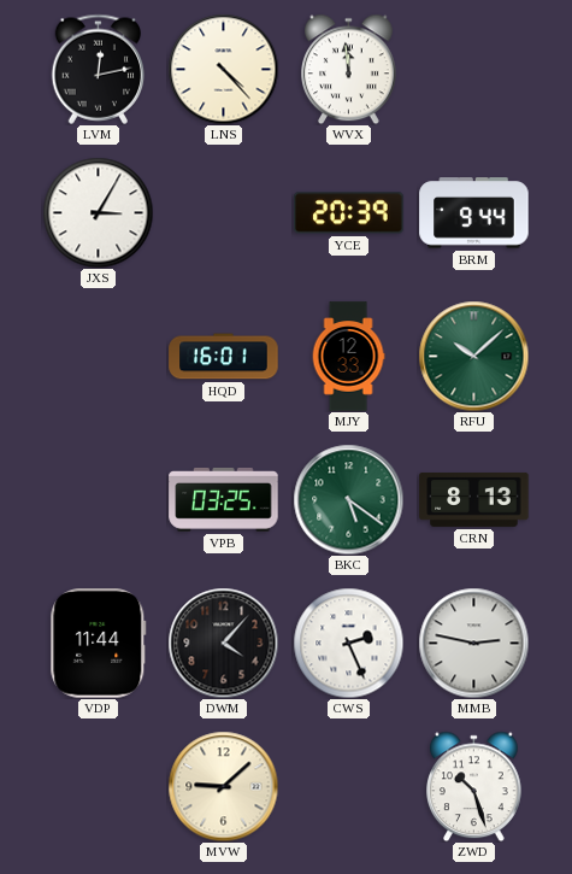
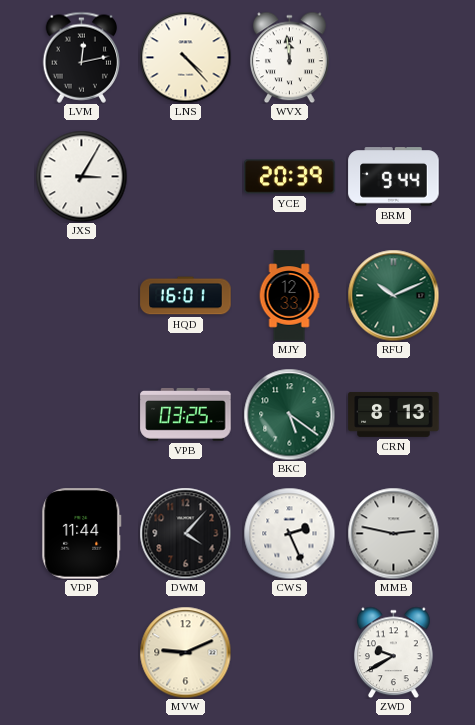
RFU: 10:08 -> 10:11 (393, 295)
MVW: 9:08 -> 9:11 (185, 652)
ZWD: 10:27 -> 9:40 (394, 652)
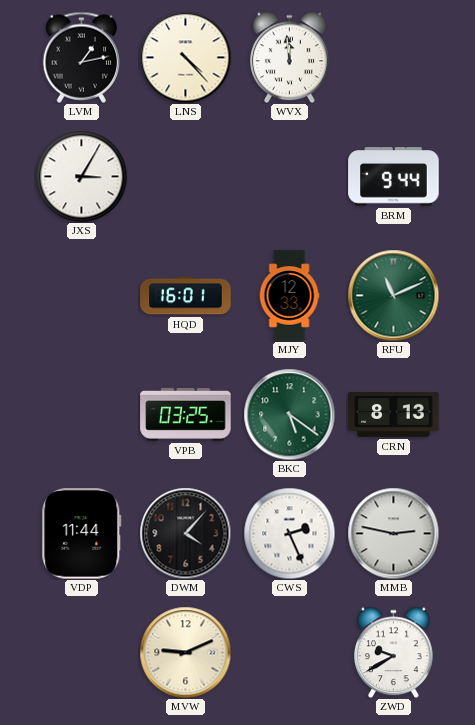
LVM: 12:13 -> 1:13 (82, 57)
YCE: 20:39 -> none (290, 177)
RFU: 10:11 -> 11:11 (393, 295)
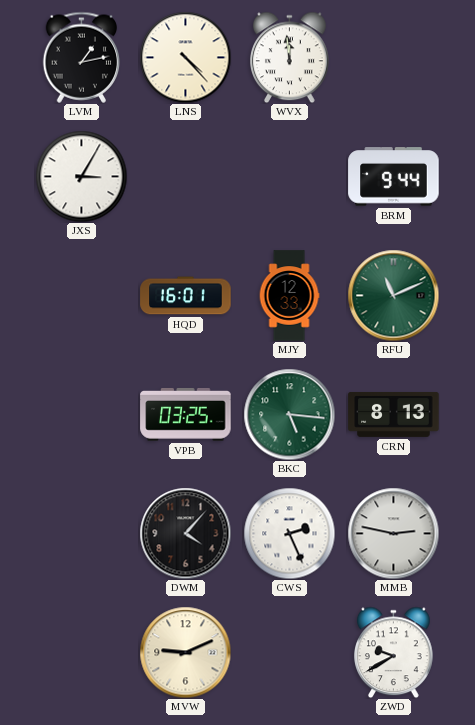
BKC: 5:21 -> 5:16 (289, 414)
VDP: 11:44 -> none (82, 534)
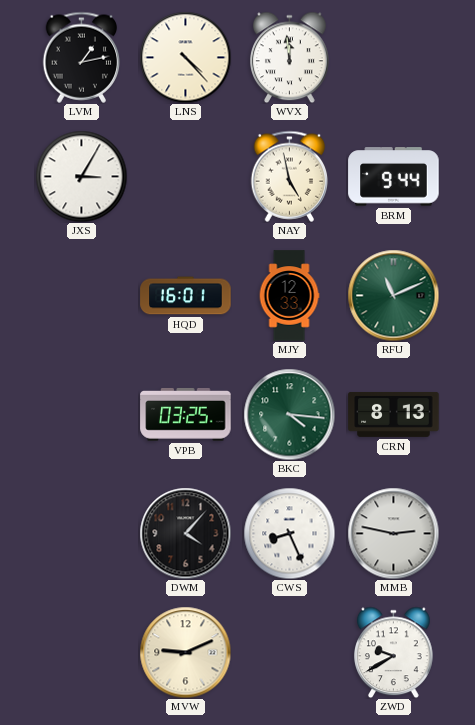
NAY: none -> 4:58 (290, 176)
BKC: 5:16 -> 4:16 (289, 414)
CWS: 2:26 -> 8:26 (289, 533)
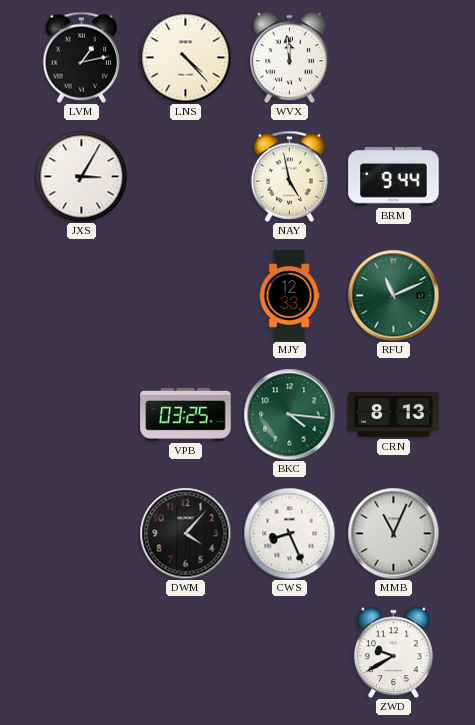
HQD: 16:01 -> none (186, 296)
MMB: 2:47 -> 11:04 (393, 533)
MVW: 9:11 -> none (185, 652)
